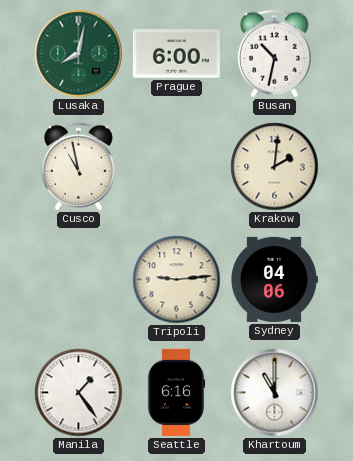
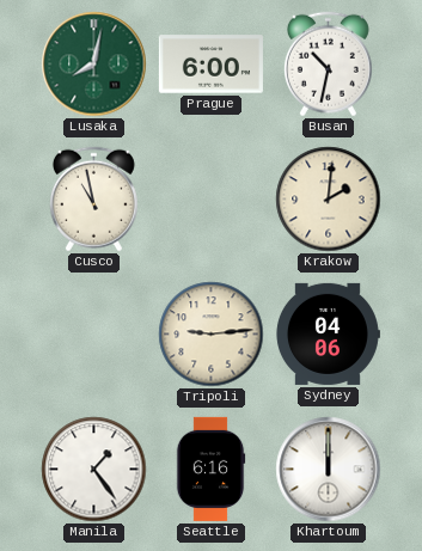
Khartoum: 11:00 -> 12:00 (329, 470)
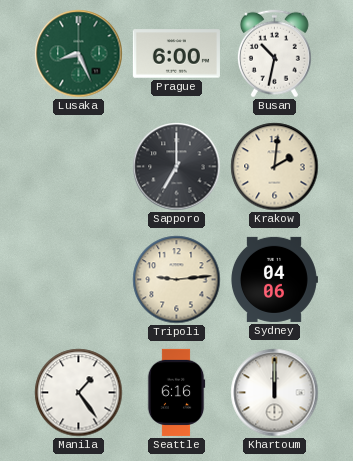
Lusaka: 8:02 -> 8:26 (79, 54)
Cusco: 10:58 -> none (93, 200)
Sapporo: none -> 7:00 (177, 167)
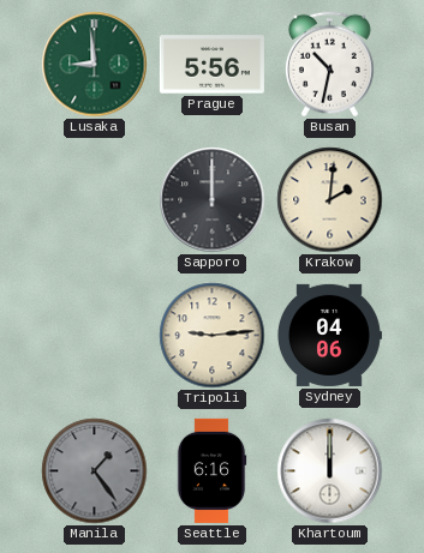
Lusaka: 8:26 -> 8:59 (95, 65)
Prague: 6:00 -> 5:56 (211, 65)
Sapporo: 7:00 -> 12:00 (213, 200)
Manila dial: white -> grey (95, 471)
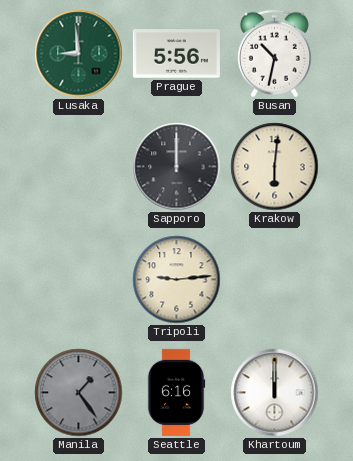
Krakow: 2:01 -> 6:01 (275, 167)
Sydney: 04:06 -> none (329, 335)
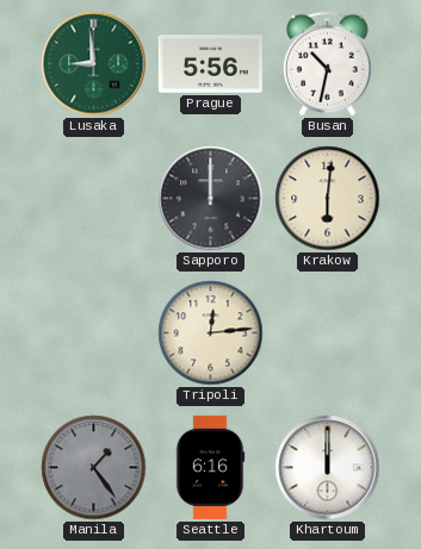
Tripoli: 9:14 -> 12:14 (211, 333)
